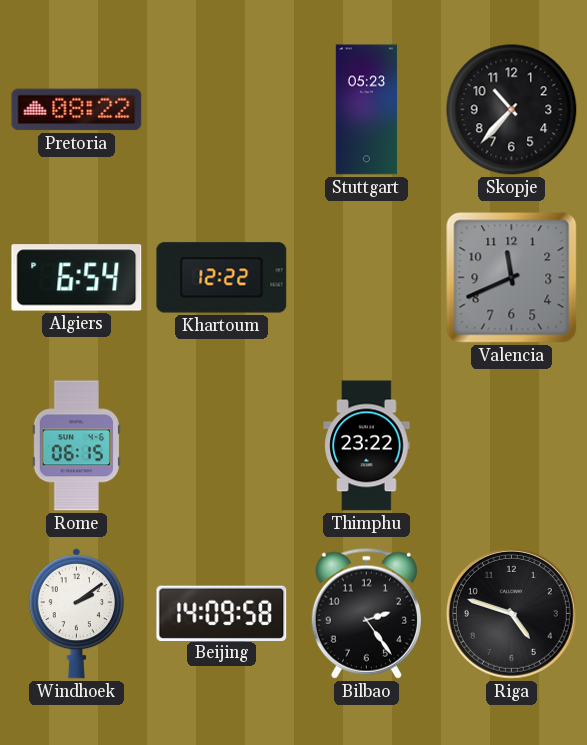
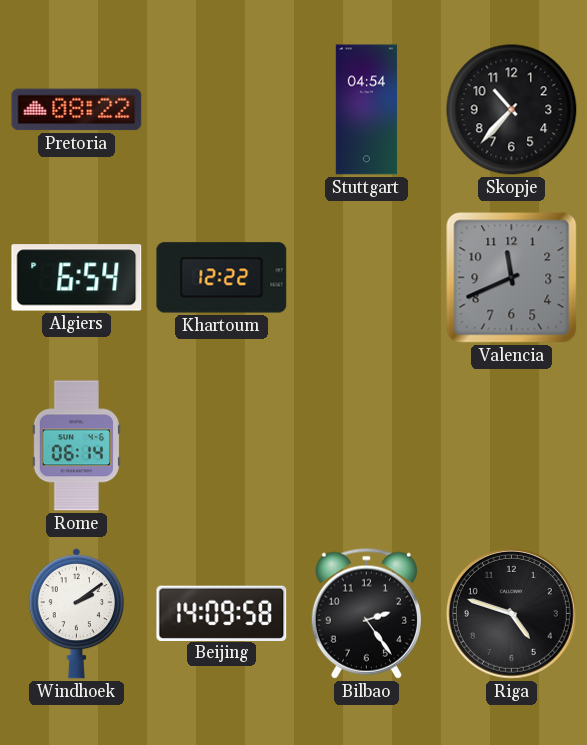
Stuttgart: 05:23 -> 04:54 (366, 110)
Rome: 06:15 -> 06:14 (76, 446)
Thimphu: 23:22 -> none (367, 446)
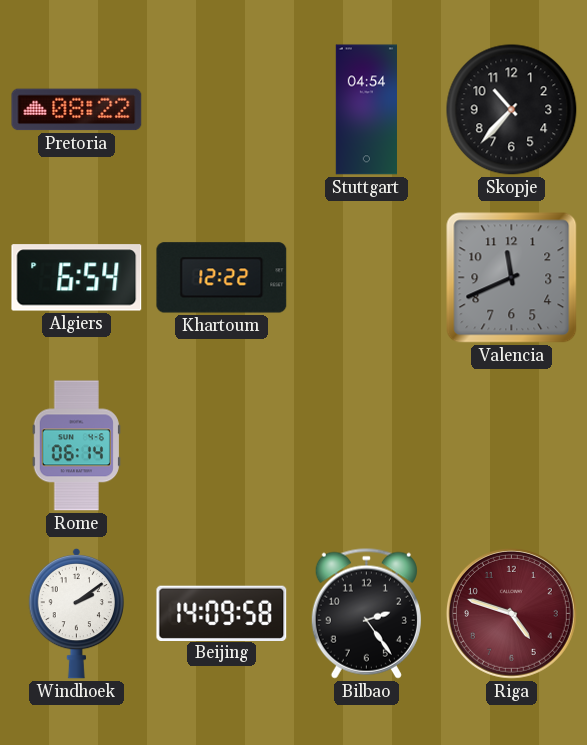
Riga dial: black -> burgundy (511, 613)
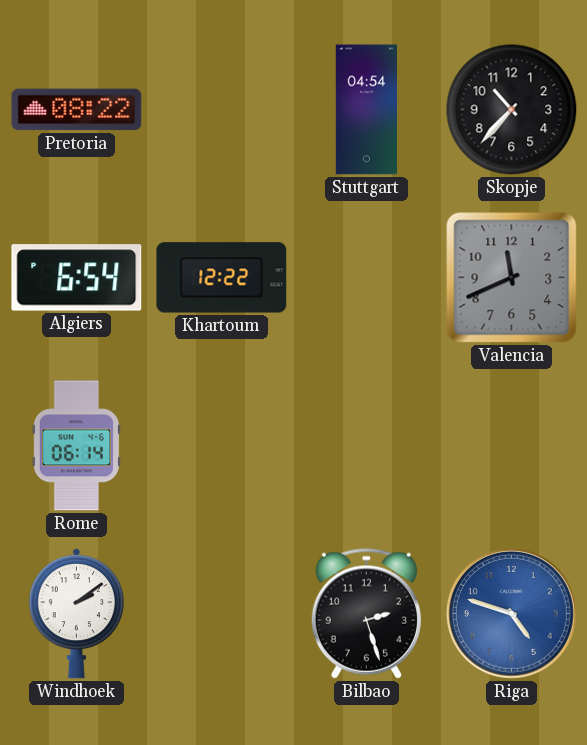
Beijing: 14:09 -> none (222, 613)
Bilbao: 2:24 -> 2:27 (366, 613)
Riga dial: burgundy -> blue (511, 613)
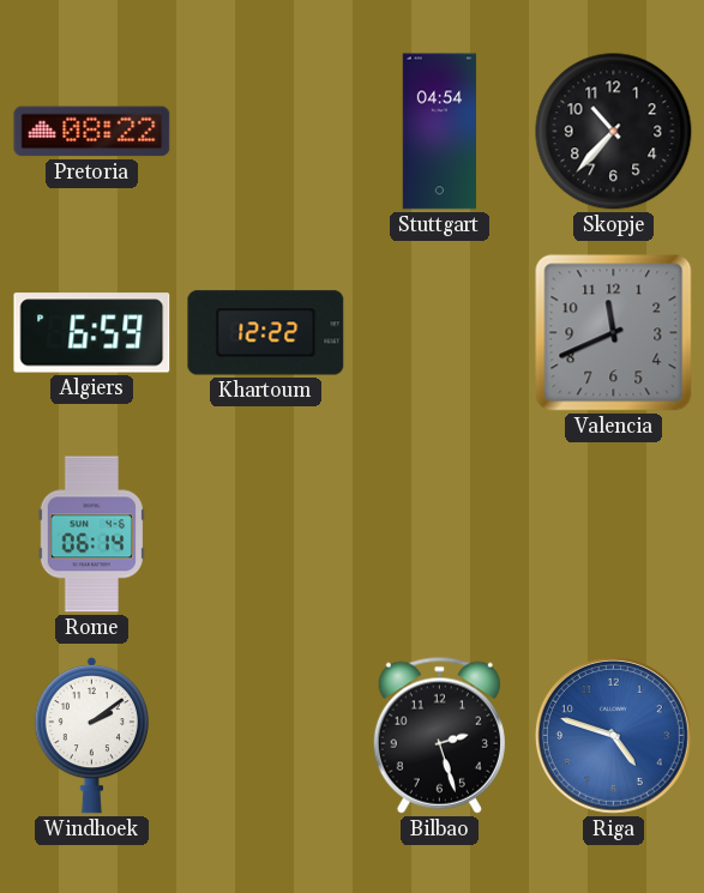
Algiers: 6:54 -> 6:59 (92, 333)
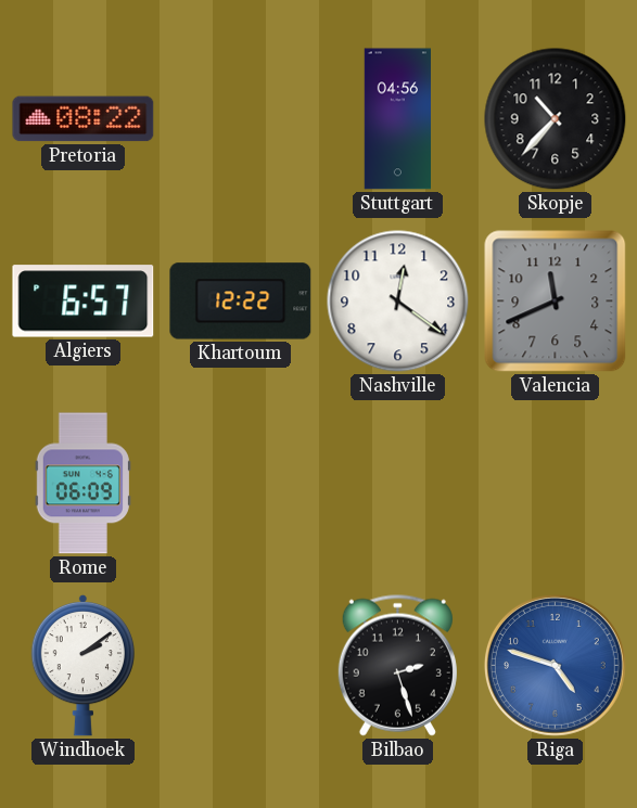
Stuttgart: 04:54 -> 04:56 (397, 119)
Algiers: 6:59 -> 6:57 (84, 302)
Nashville: none -> 12:21 (398, 302)
Rome: 06:14 -> 06:09 (82, 484)
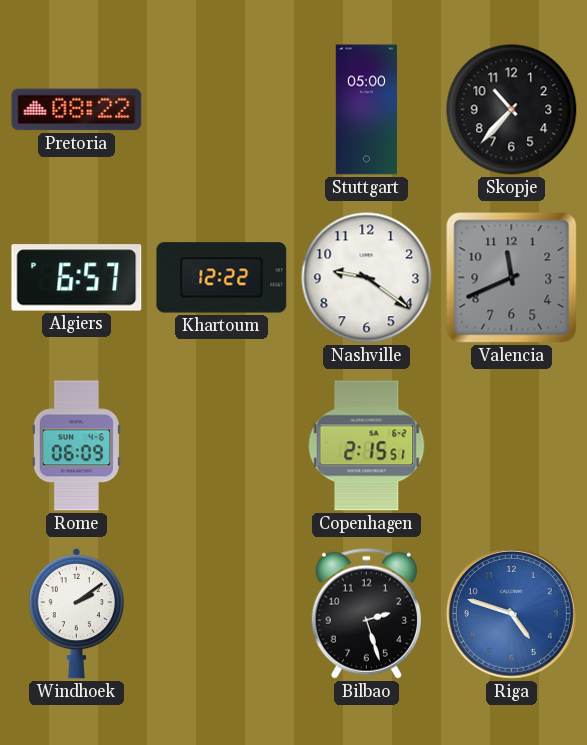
Stuttgart: 04:56 -> 05:00 (366, 110)
Nashville: 12:21 -> 9:21 (367, 278)
Copenhagen: none -> 2:15 (367, 446)
